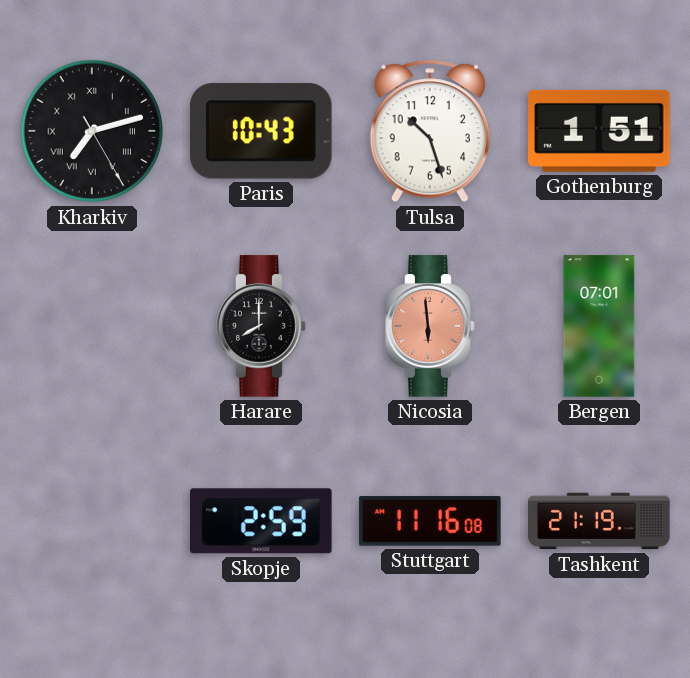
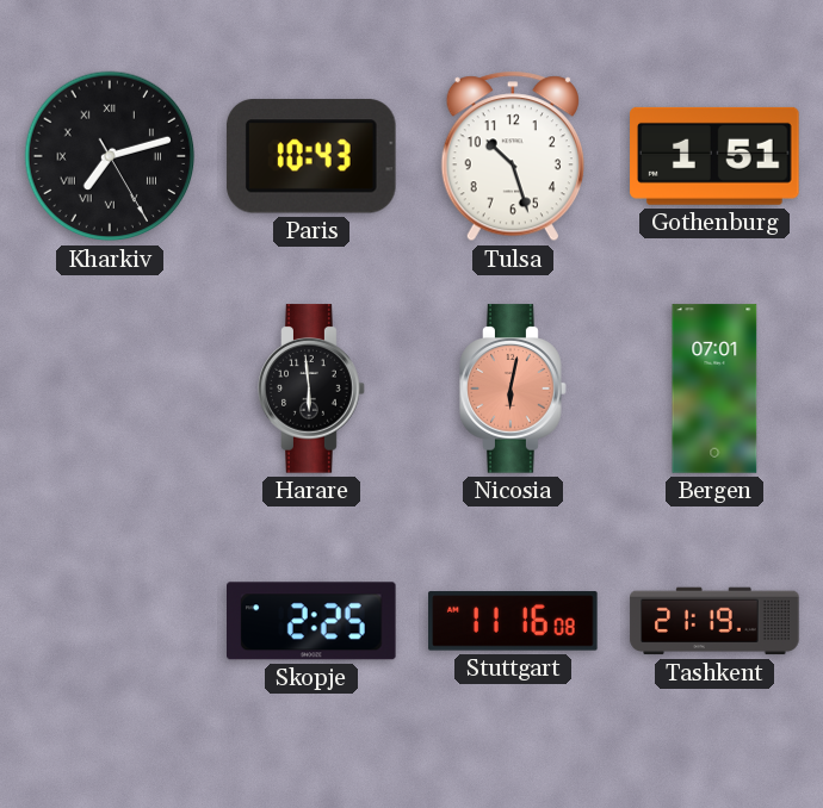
Harare: 8:00 -> 5:59 (311, 389)
Nicosia: 5:59 -> 6:02 (513, 389)
Skopje: 2:59 -> 2:25 (313, 621)
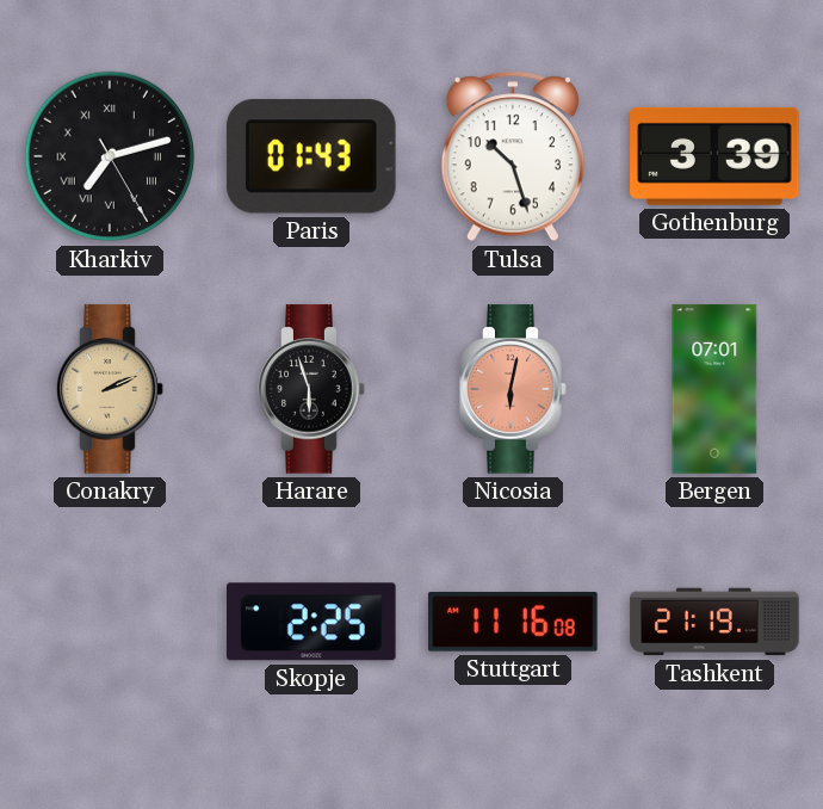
Paris: 10:43 -> 01:43 (311, 156)
Gothenburg: 1:51 -> 3:39 (714, 156)
Conakry: none -> 2:11 (110, 389)
Harare: 5:59 -> 5:57 (311, 389)
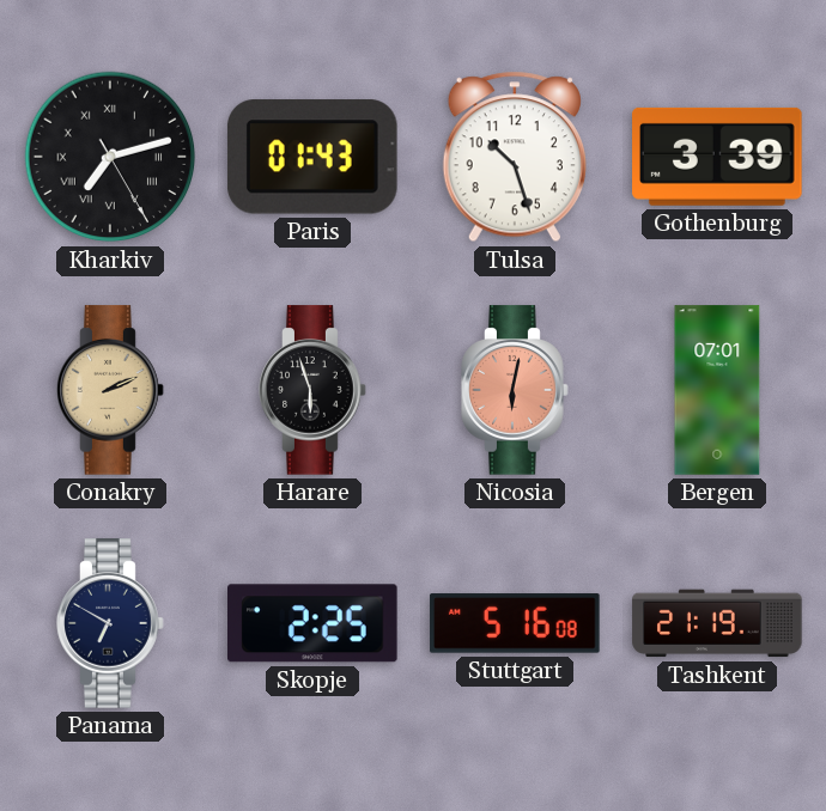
Panama: none -> 6:50 (110, 623)
Stuttgart: 11:16 -> 5:16 (515, 623)
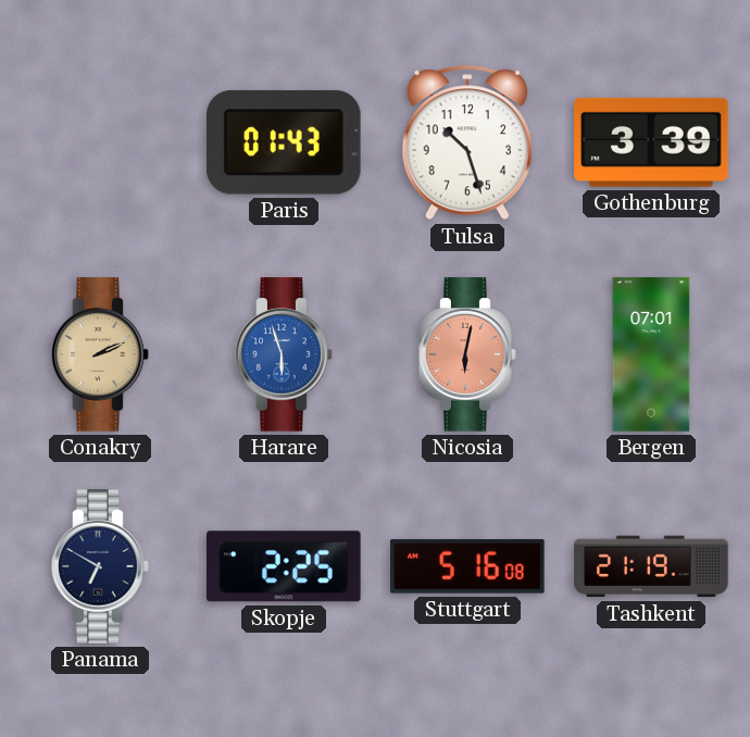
Kharkiv: 7:12 -> none (110, 157)
Harare dial: black -> blue (284, 354)
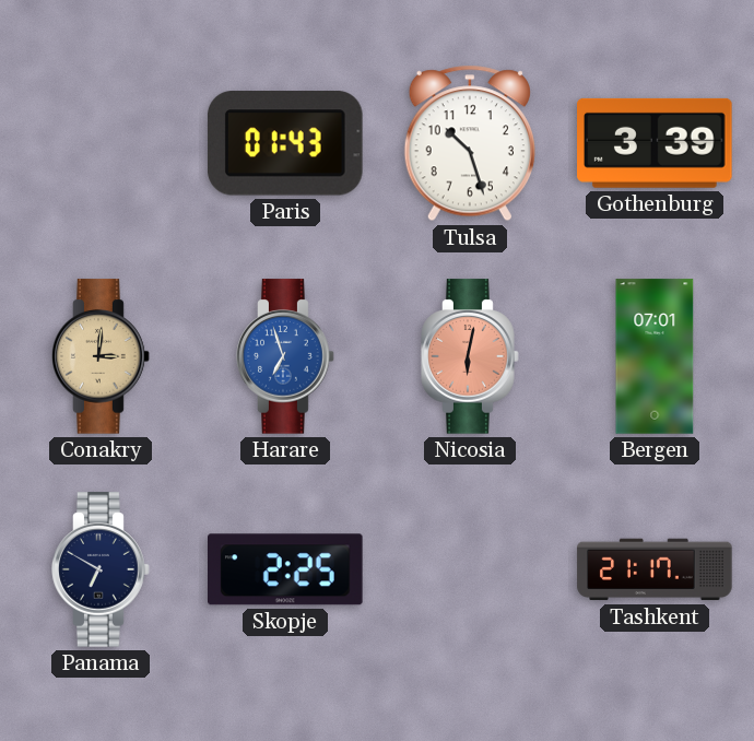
Conakry: 2:11 -> 3:01 (101, 356)
Harare: 5:57 -> 6:57 (285, 356)
Stuttgart: 5:16 -> none (467, 566)
Tashkent: 21:19 -> 21:17 (655, 569)
